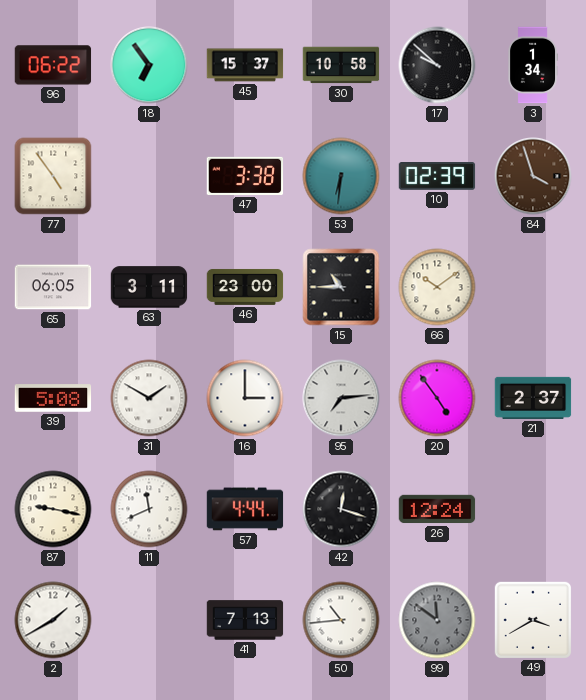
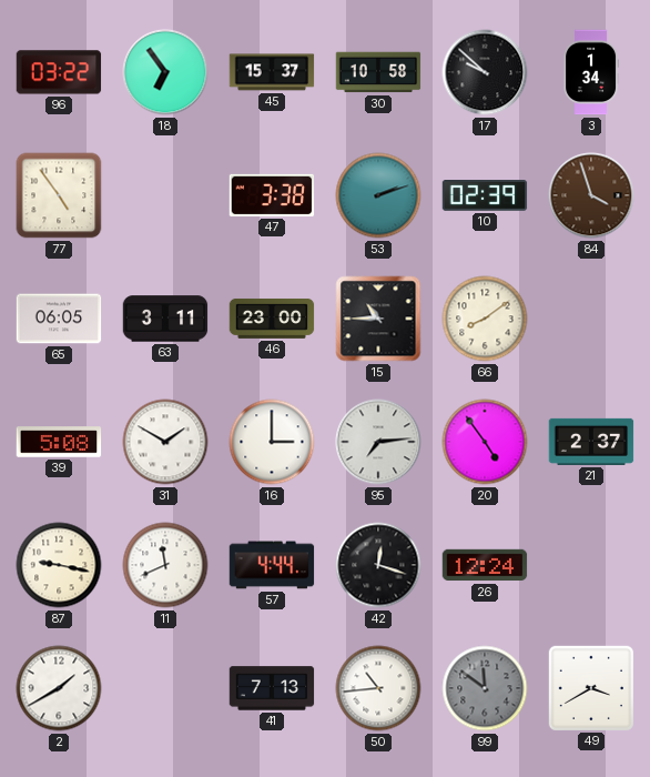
96: 06:22 -> 03:22 (59, 72)
53: 6:31 -> 2:12 (378, 195)
66: 10:09 -> 8:09 (485, 319)
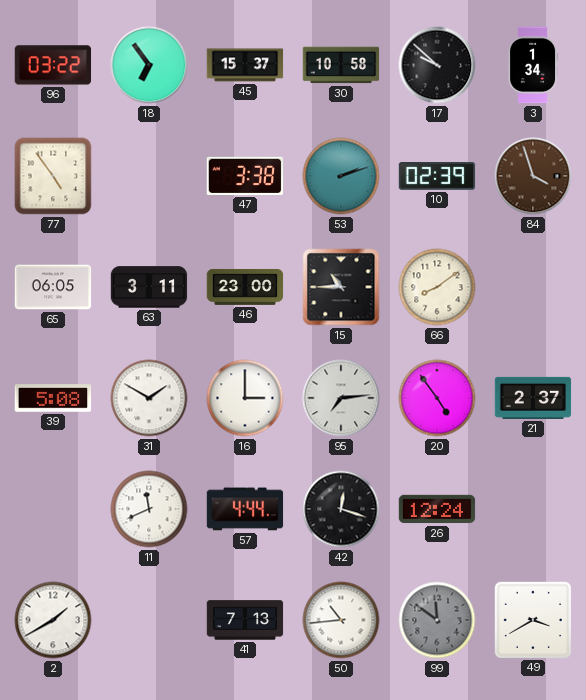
87: 9:17 -> none (59, 565)
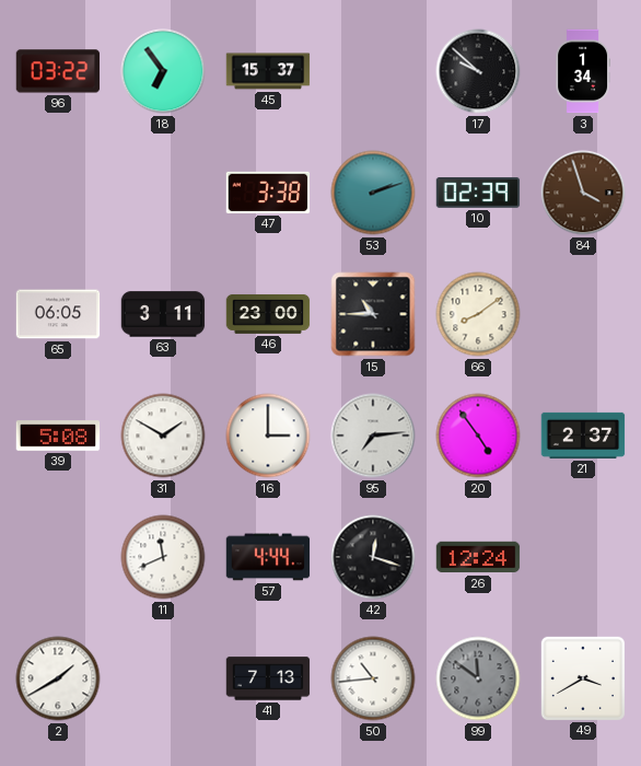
30: 10:58 -> none (341, 65)
77: 4:54 -> none (53, 176)
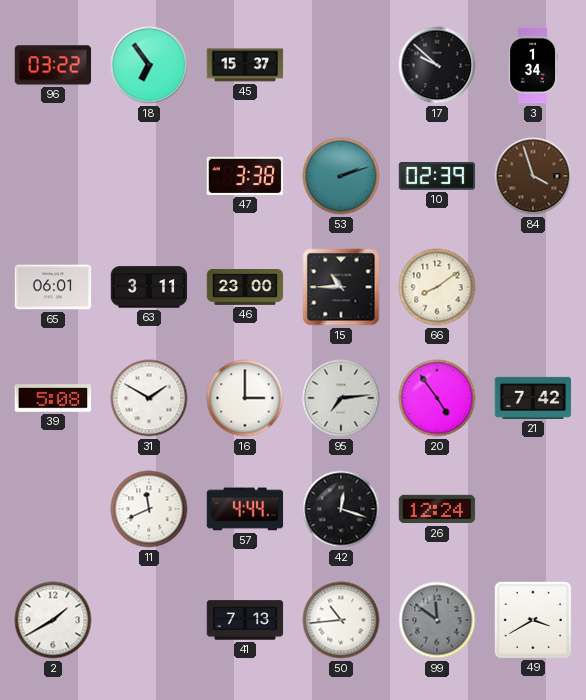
65: 06:05 -> 06:01 (53, 287)
21: 2:37 -> 7:42 (533, 398)
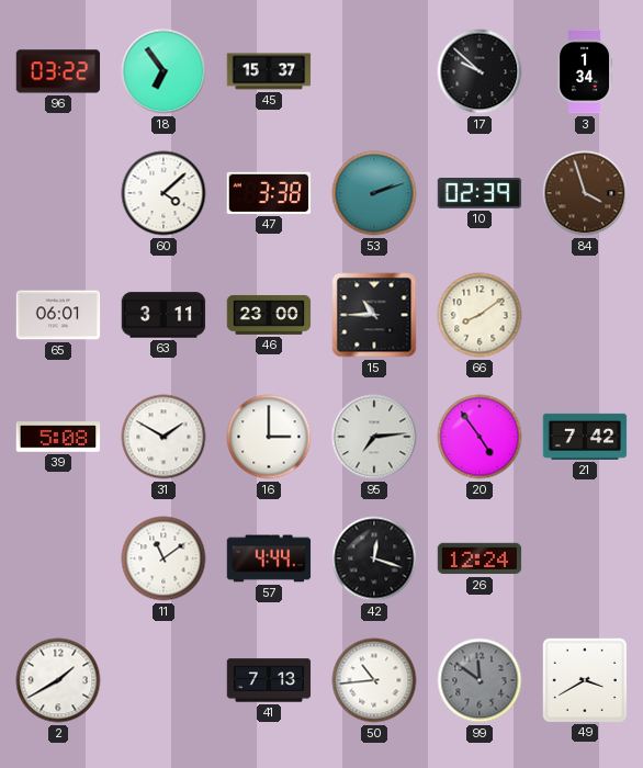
60: none -> 4:08 (163, 193)
11: 11:41 -> 11:09 (163, 558)
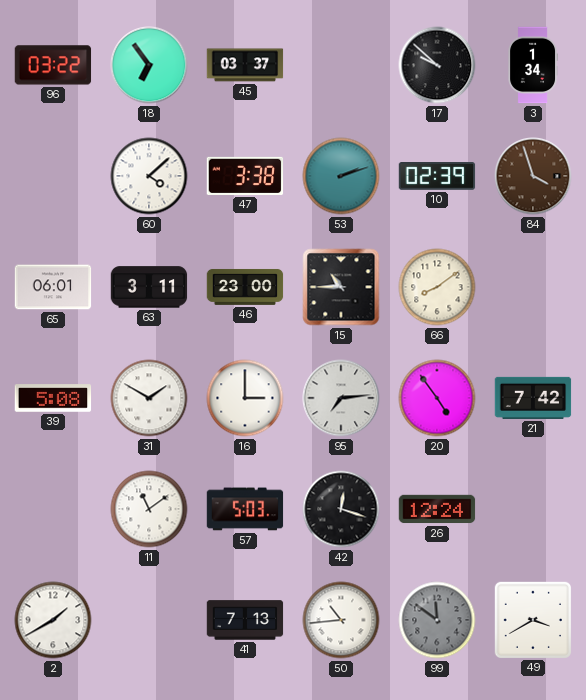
45: 15:37 -> 03:37 (245, 65)
57: 4:44 -> 5:03 (245, 509)
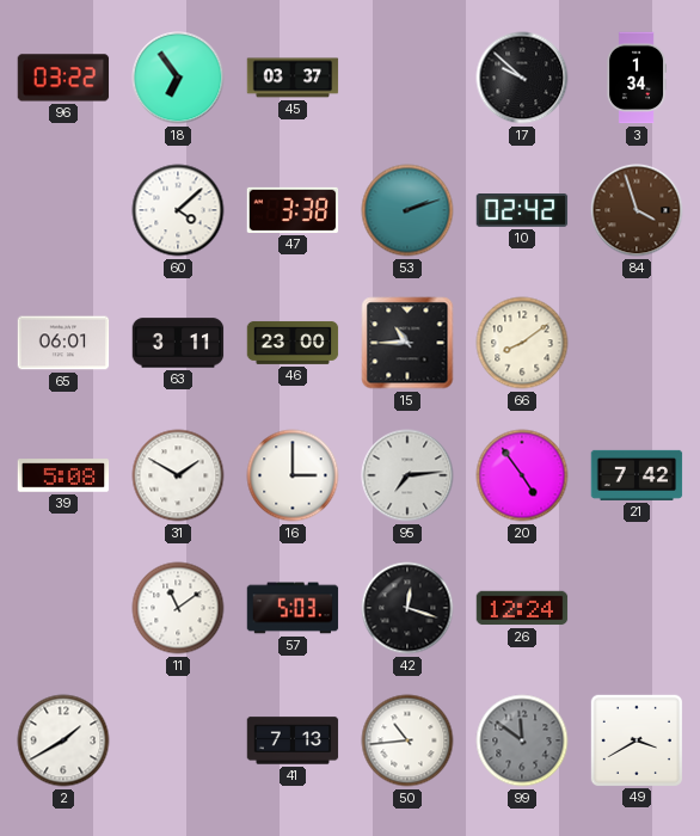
10: 02:39 -> 02:42 (522, 211)
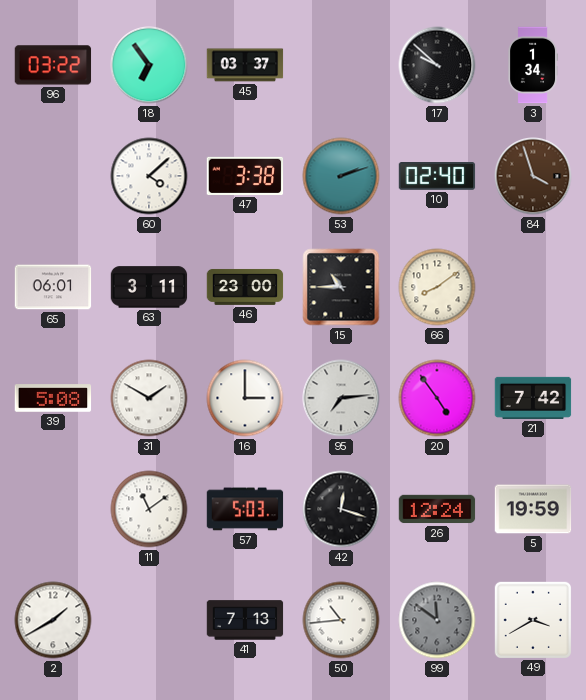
10: 02:42 -> 02:40 (437, 177)
5: none -> 19:59 (533, 509)
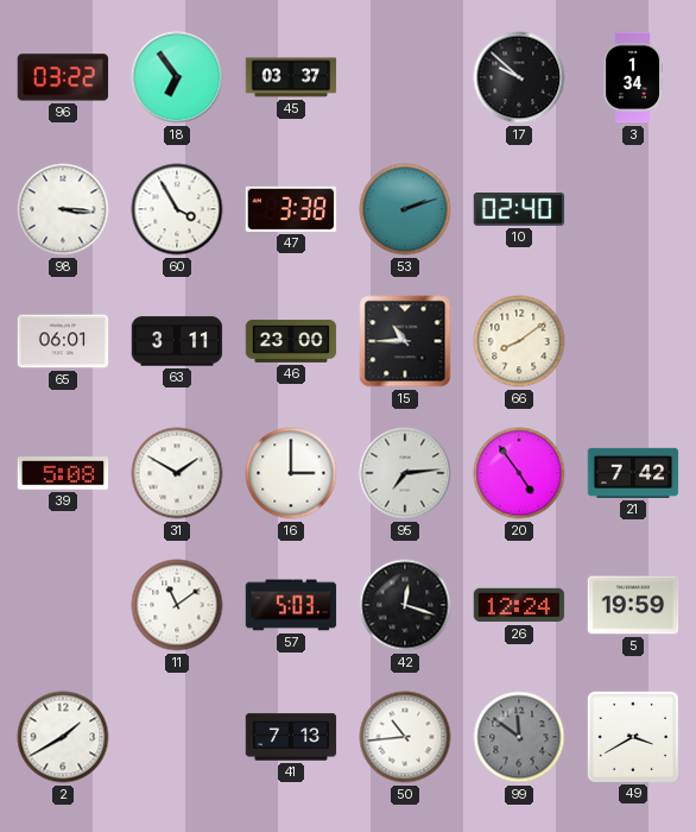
98: none -> 3:16 (63, 209)
60: 4:08 -> 3:55 (177, 209)
84: 3:57 -> none (533, 176)
